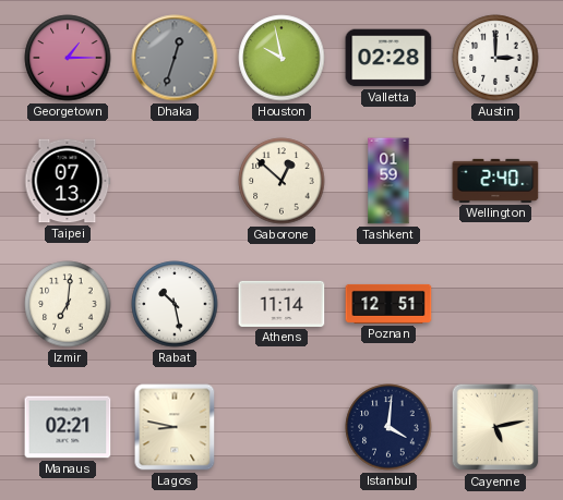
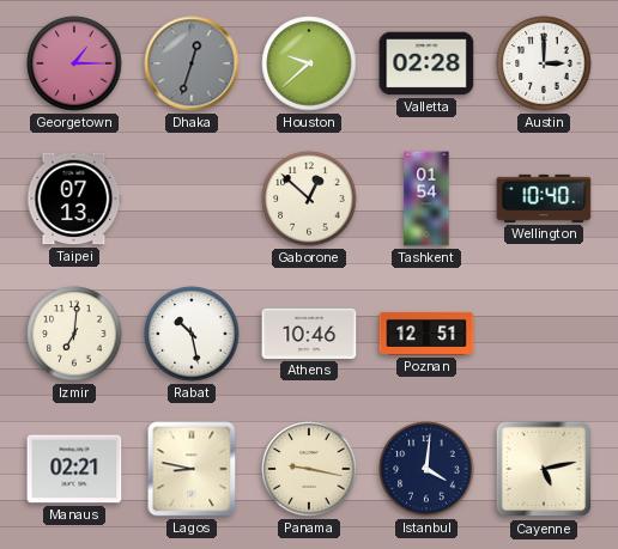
Houston: 9:58 -> 9:38 (309, 63)
Tashkent: 01:59 -> 01:54 (426, 199)
Wellington: 2:40 -> 10:40 (544, 199)
Athens: 11:14 -> 10:46 (309, 334)
Panama: none -> 9:17 (309, 469)
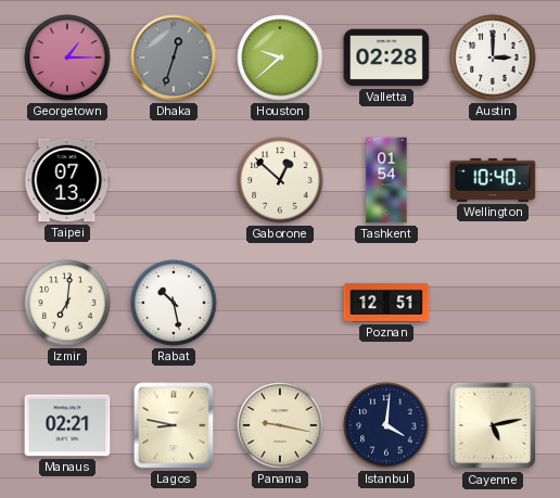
Athens: 10:46 -> none (309, 334)
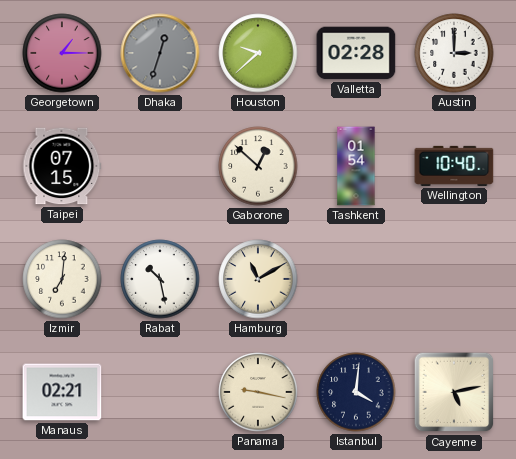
Taipei: 07:13 -> 07:15 (62, 166)
Hamburg: none -> 11:10 (258, 279)
Poznan: 12:51 -> none (386, 303)
Lagos: 8:47 -> none (174, 425)
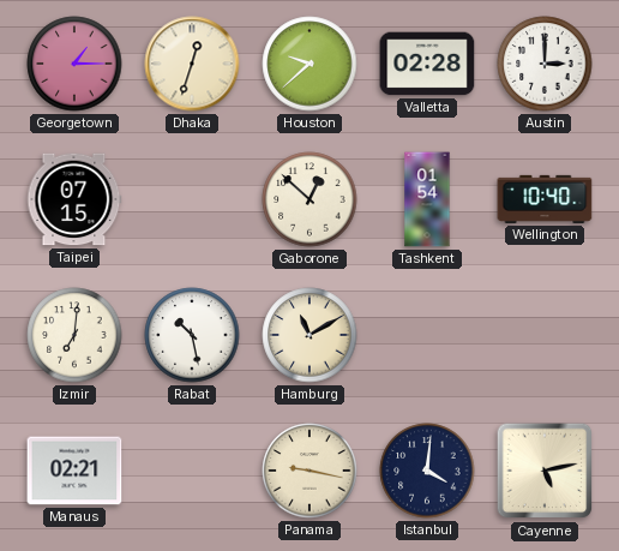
Dhaka dial: grey -> cream (192, 64)
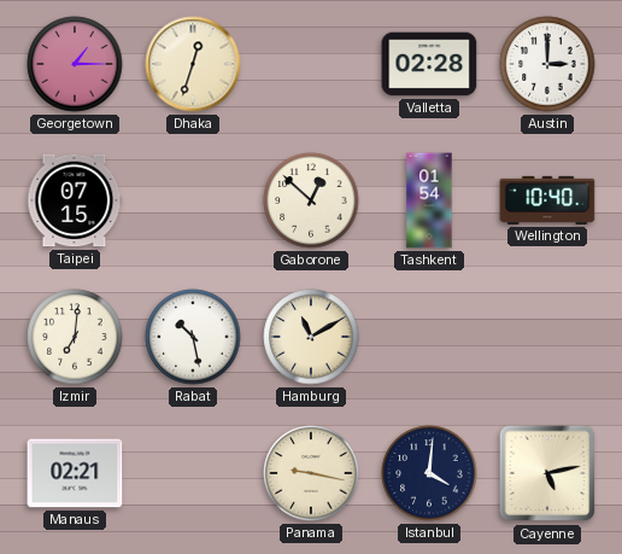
Houston: 9:38 -> none (309, 64)
